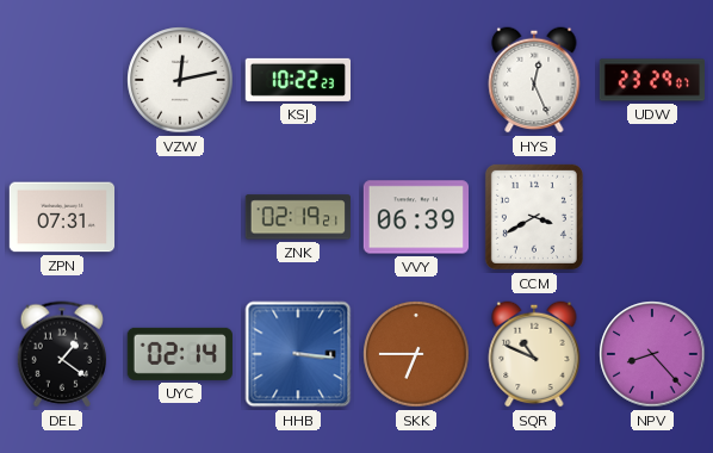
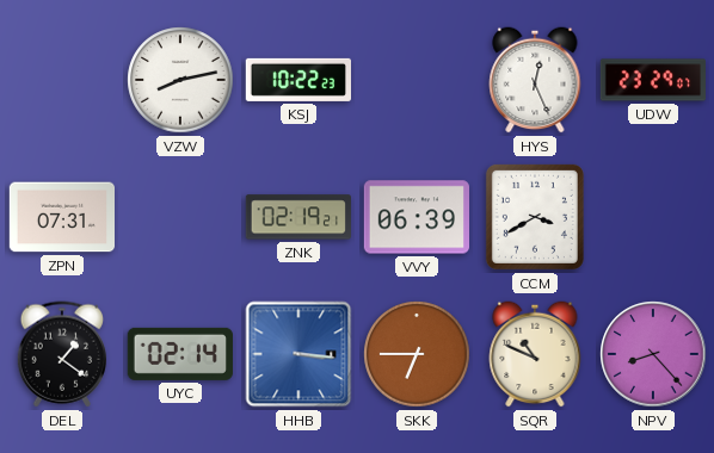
VZW: 12:13 -> 8:13 (180, 80)
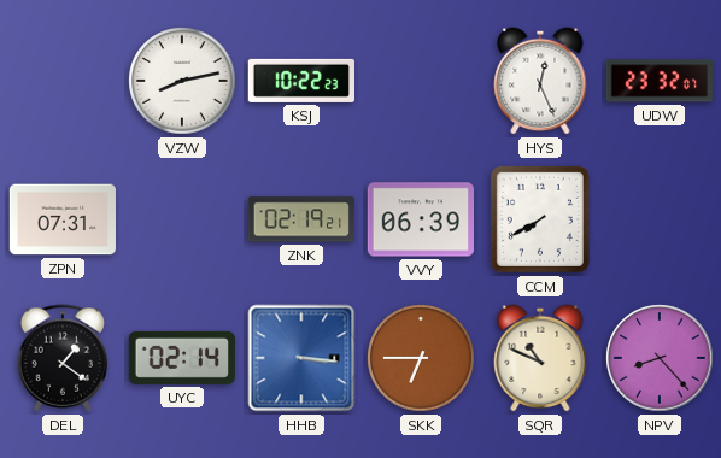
UDW: 23:29 -> 23:32 (658, 81)
CCM: 3:40 -> 7:40 (540, 219)
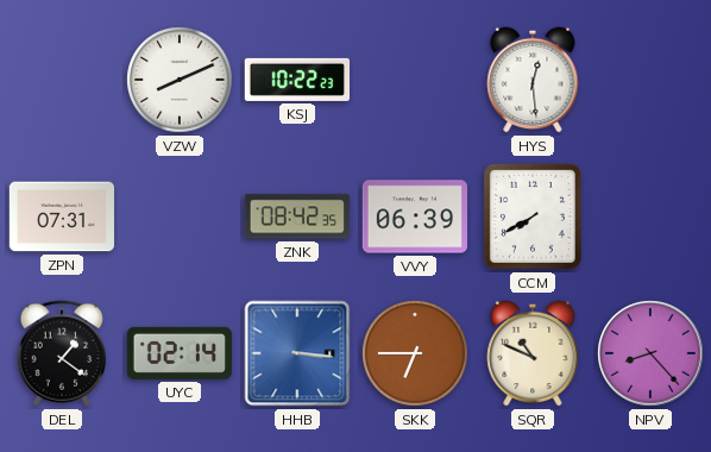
VZW: 8:13 -> 8:11 (180, 80)
HYS: 12:26 -> 12:29 (533, 80)
UDW: 23:32 -> none (658, 81)
ZNK: 02:19 -> 08:42 (297, 216)
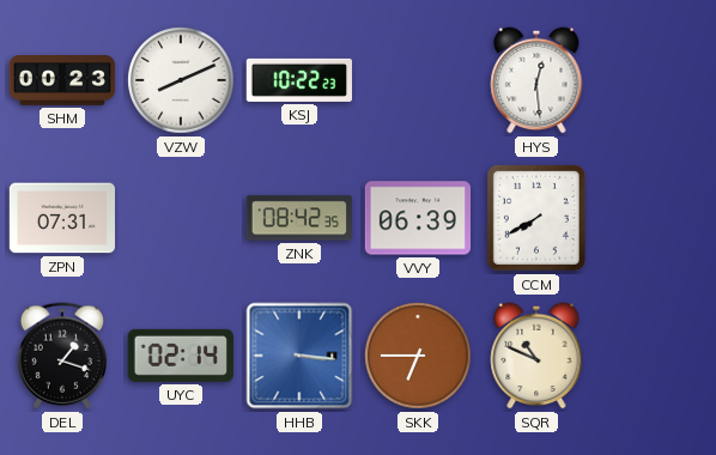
SHM: none -> 00:23 (62, 80)
DEL: 1:21 -> 1:18 (61, 356)
NPV: 8:23 -> none (650, 353)
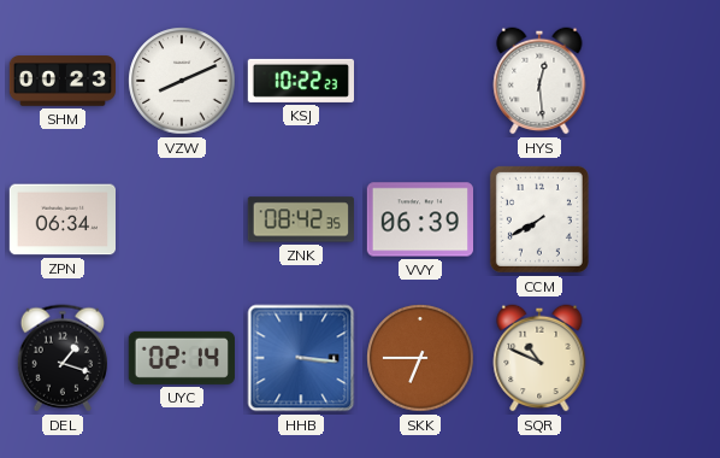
ZPN: 07:31 -> 06:34 (61, 219)
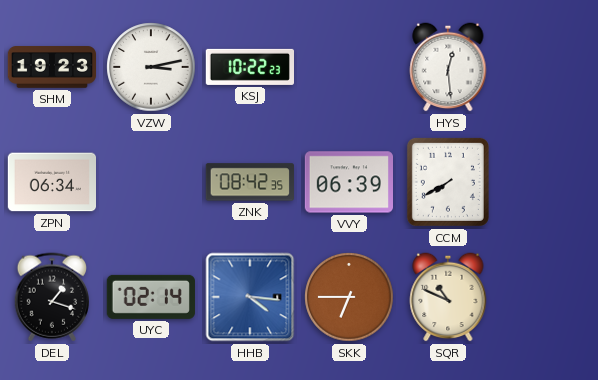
SHM: 00:23 -> 19:23 (52, 67)
VZW: 8:11 -> 3:13 (151, 67)
HHB: 3:16 -> 4:16 (250, 297)
